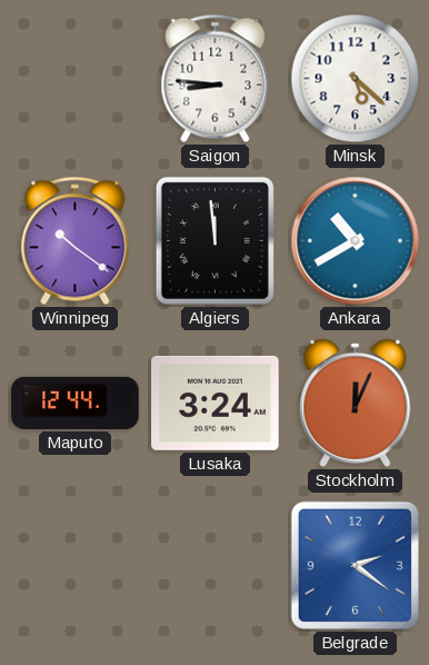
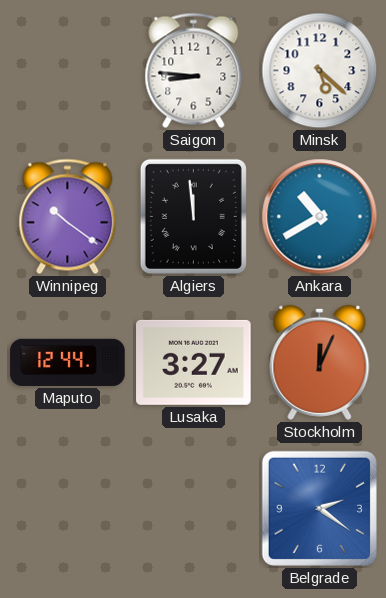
Lusaka: 3:24 -> 3:27 (194, 362)
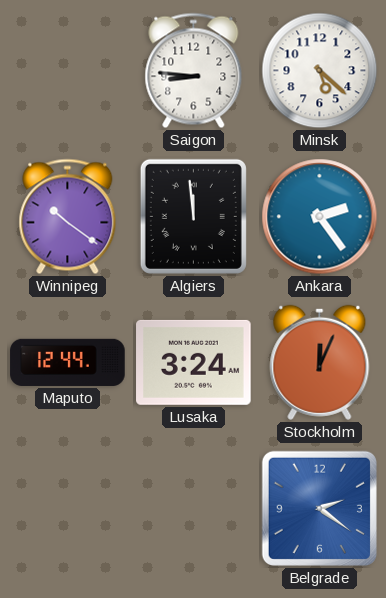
Ankara: 10:40 -> 2:24 (320, 217)
Lusaka: 3:27 -> 3:24 (194, 362)
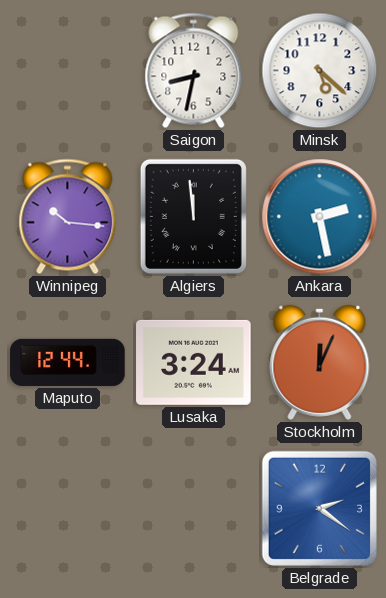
Saigon: 8:46 -> 8:32 (194, 71)
Winnipeg: 10:21 -> 10:16 (68, 217)
Ankara: 2:24 -> 2:28 (320, 217)
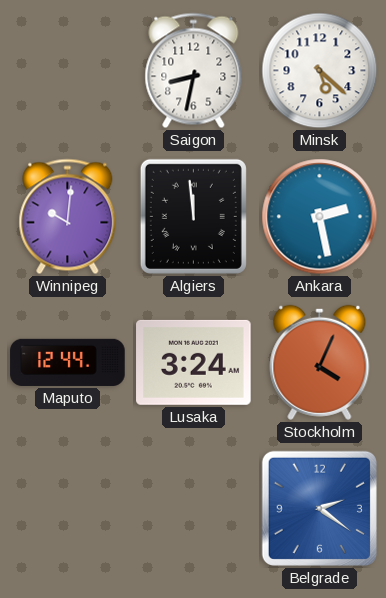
Winnipeg: 10:16 -> 10:01 (68, 217)
Stockholm: 12:04 -> 4:04 (320, 362)
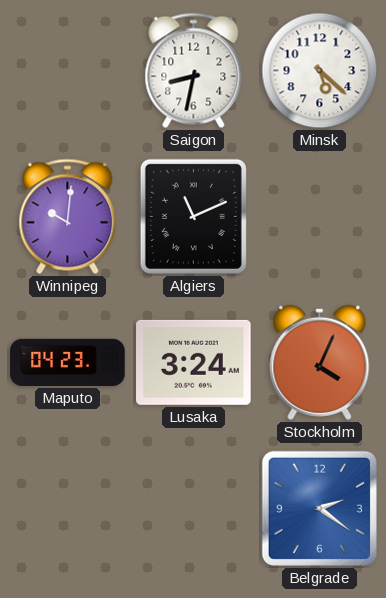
Algiers: 11:59 -> 11:11 (193, 216)
Ankara: 2:28 -> none (320, 217)
Maputo: 12:44 -> 04:23 (68, 362)
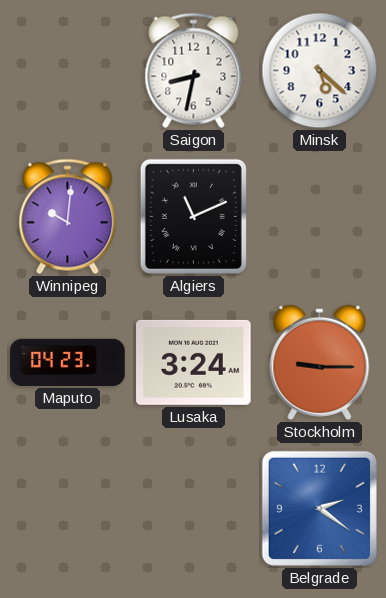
Stockholm: 4:04 -> 9:15 (320, 362)
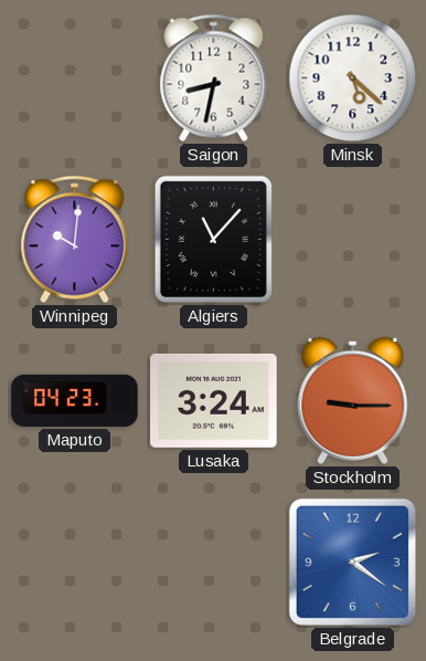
Algiers: 11:11 -> 11:07 (213, 239)
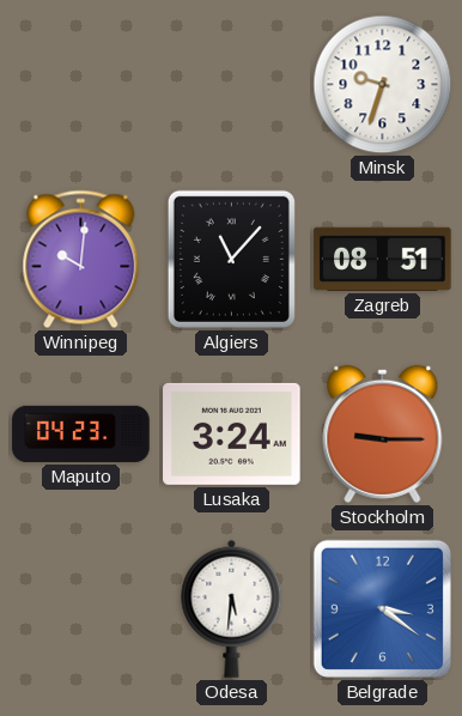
Saigon: 8:32 -> none (214, 78)
Minsk: 5:22 -> 9:33 (383, 85)
Zagreb: none -> 08:51 (383, 259)
Odesa: none -> 5:31 (232, 608)
Belgrade: 2:21 -> 3:21 (382, 608)
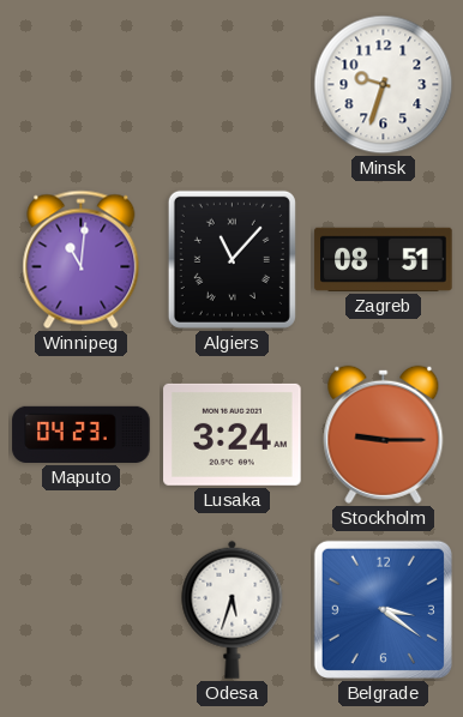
Winnipeg: 10:01 -> 11:01 (82, 260)
Odesa: 5:31 -> 5:33 (233, 609)
